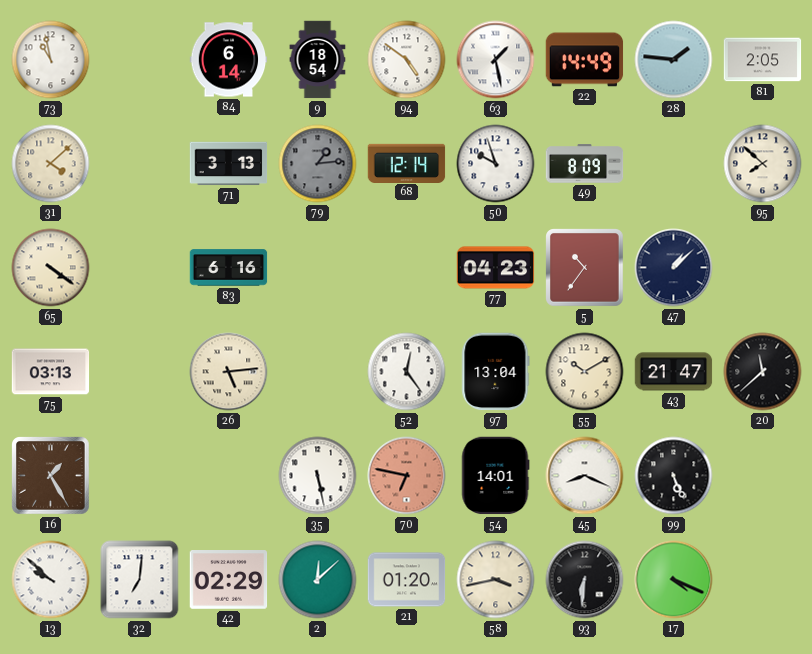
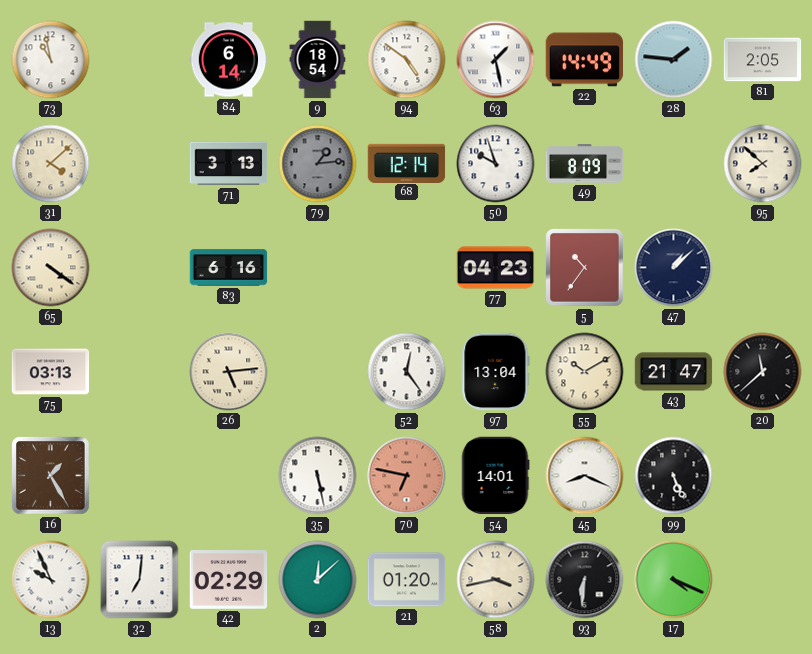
13: 9:52 -> 9:56 (51, 580)
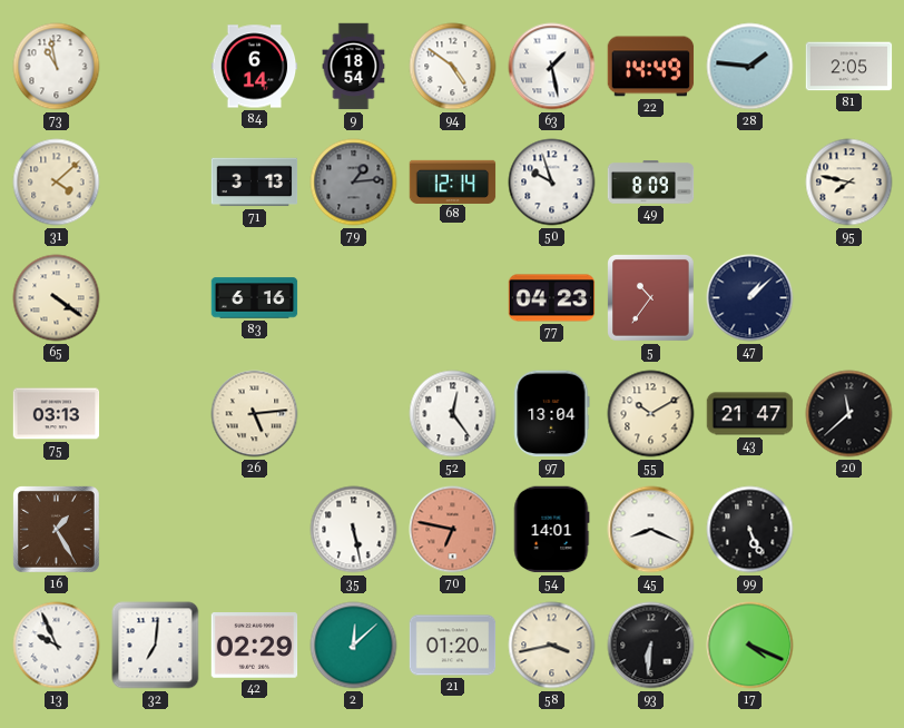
95: 7:52 -> 7:47 (849, 183)
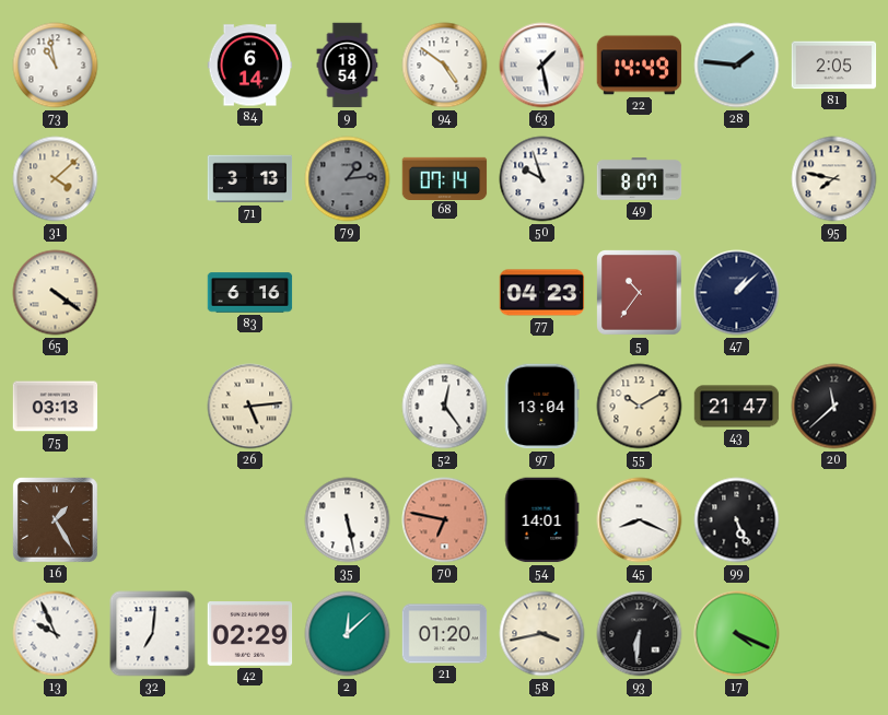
68: 12:14 -> 07:14 (445, 178)
49: 8:09 -> 8:07 (640, 179)
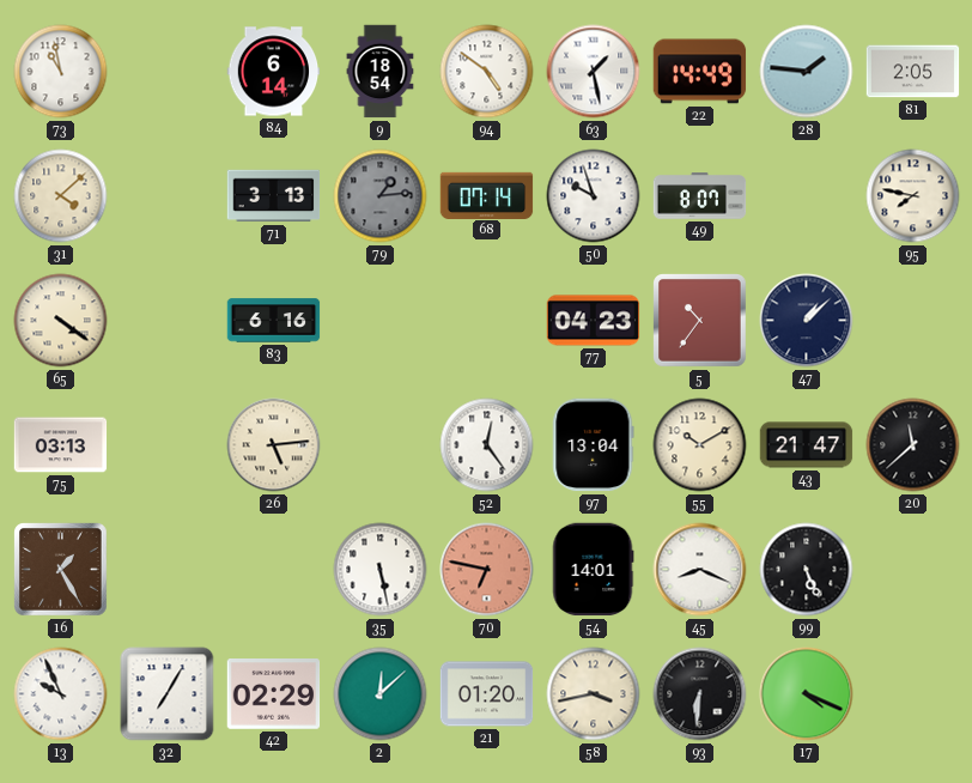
32: 7:01 -> 7:05 (168, 694)
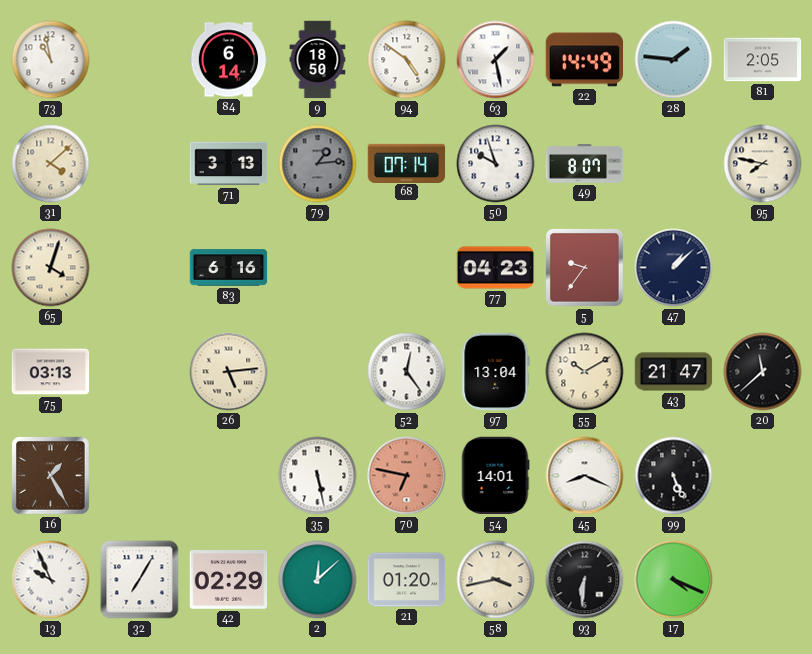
9: 18:54 -> 18:50 (318, 60)
65: 4:21 -> 4:03 (51, 268)
5: 10:36 -> 9:36 (585, 268)
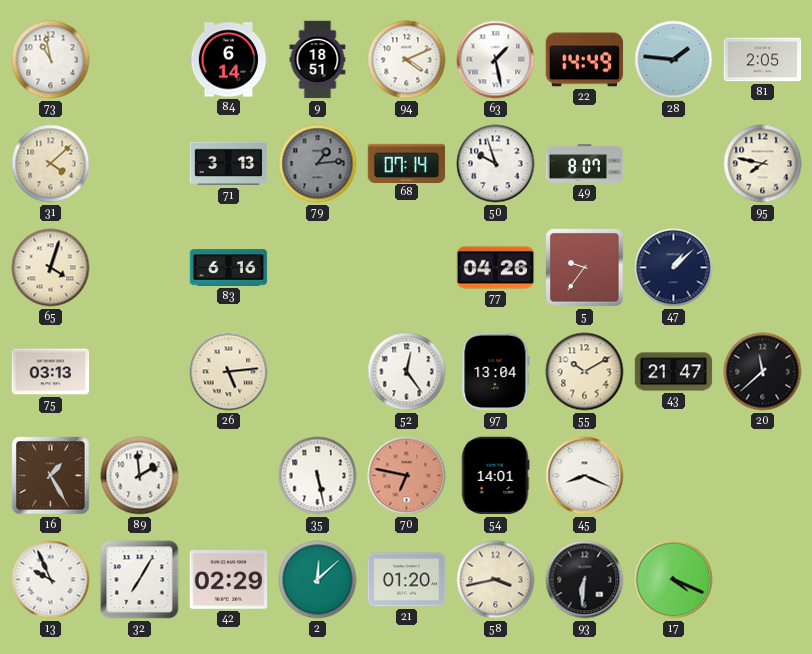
9: 18:50 -> 18:51 (318, 60)
94: 4:51 -> 4:11 (407, 60)
77: 04:23 -> 04:26 (496, 268)
89: none -> 1:59 (140, 476)
99: 5:26 -> none (674, 476)
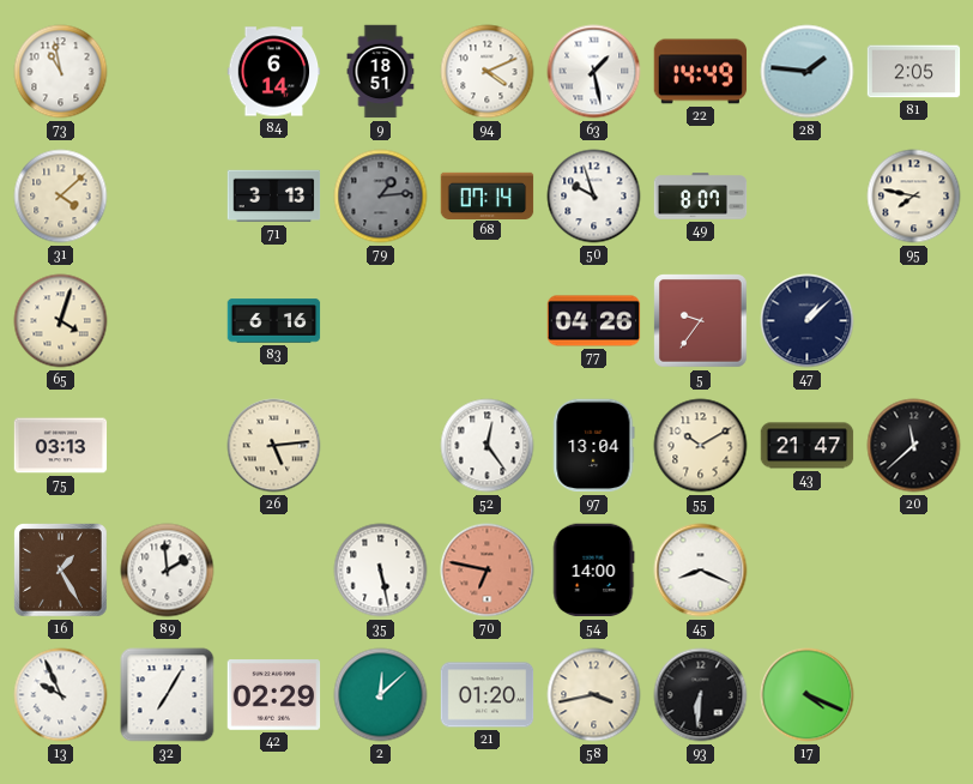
54: 14:01 -> 14:00 (593, 571)
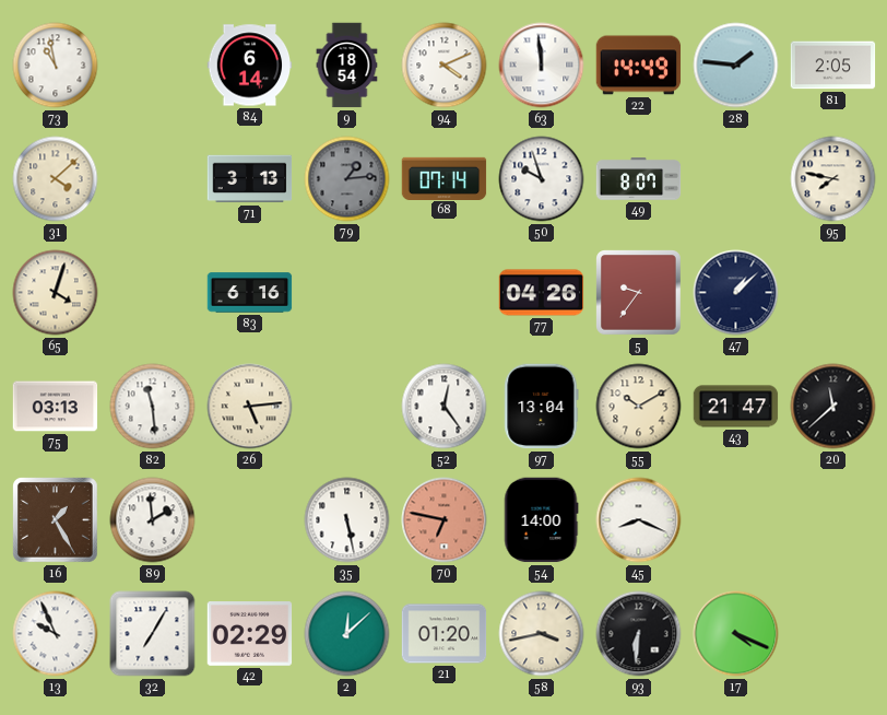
9: 18:51 -> 18:54 (347, 66)
63: 1:28 -> 11:59 (542, 66)
82: none -> 11:29 (153, 407)
